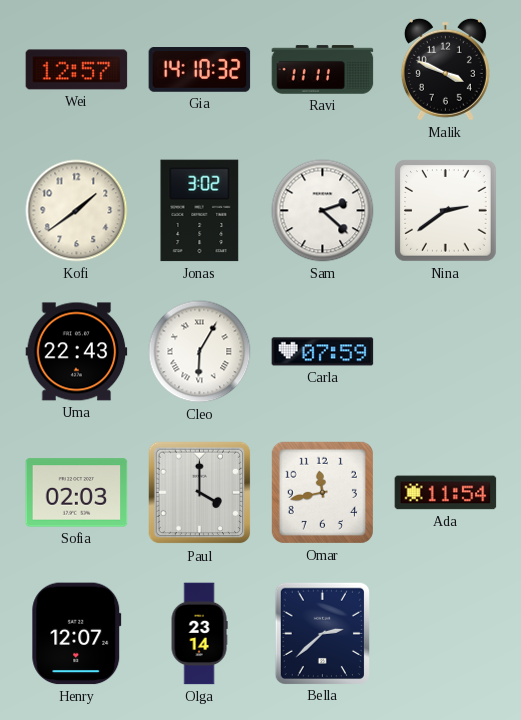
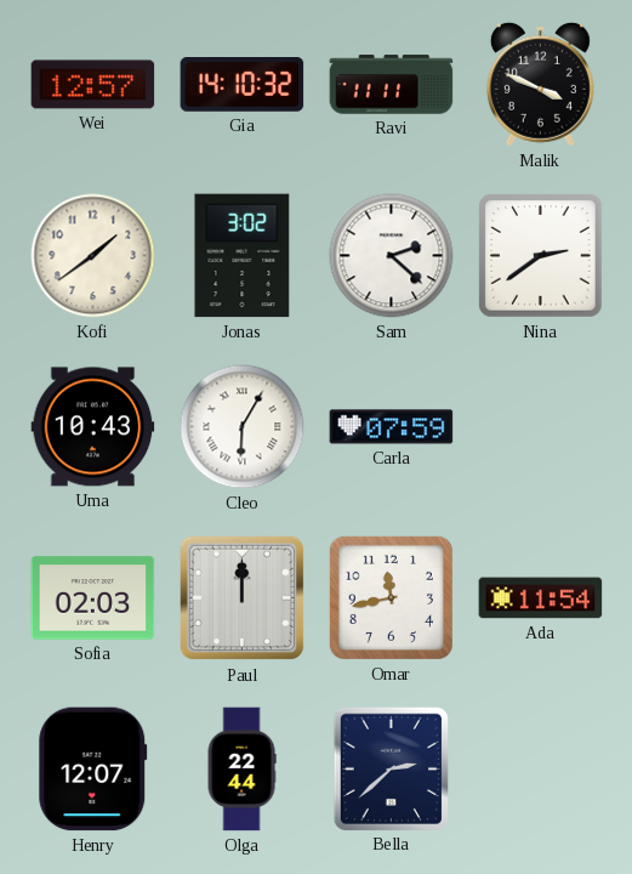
Uma: 22:43 -> 10:43 (93, 427)
Paul: 4:00 -> 12:00 (243, 598)
Olga: 23:14 -> 22:44 (241, 770)
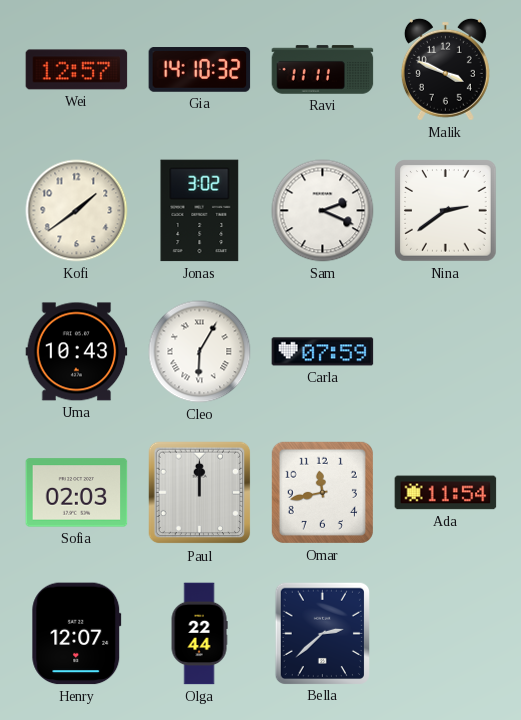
Sam: 2:22 -> 2:19 (323, 211)
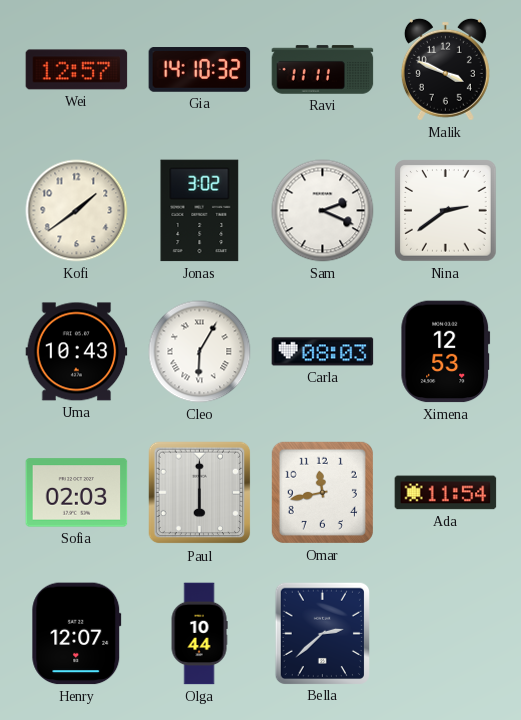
Carla: 07:59 -> 08:03 (323, 352)
Ximena: none -> 12:53 (446, 352)
Paul: 12:00 -> 6:00 (200, 493)
Olga: 22:44 -> 10:44 (199, 634)
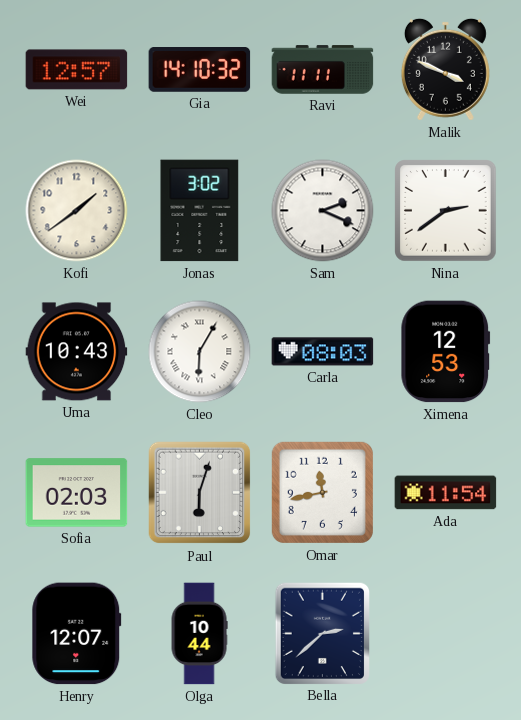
Paul: 6:00 -> 6:03 (200, 493)
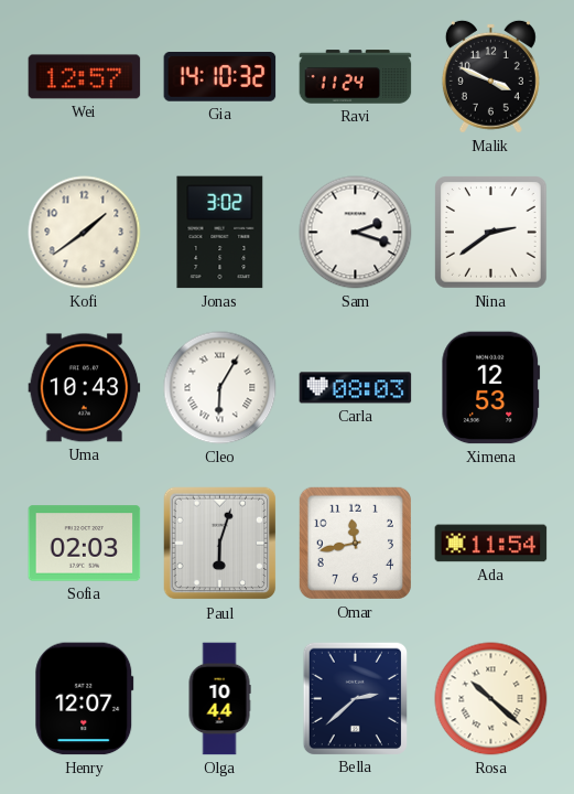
Ravi: 11:11 -> 11:24 (356, 77)
Sam: 2:19 -> 2:18 (356, 233)
Rosa: none -> 10:22 (491, 699)
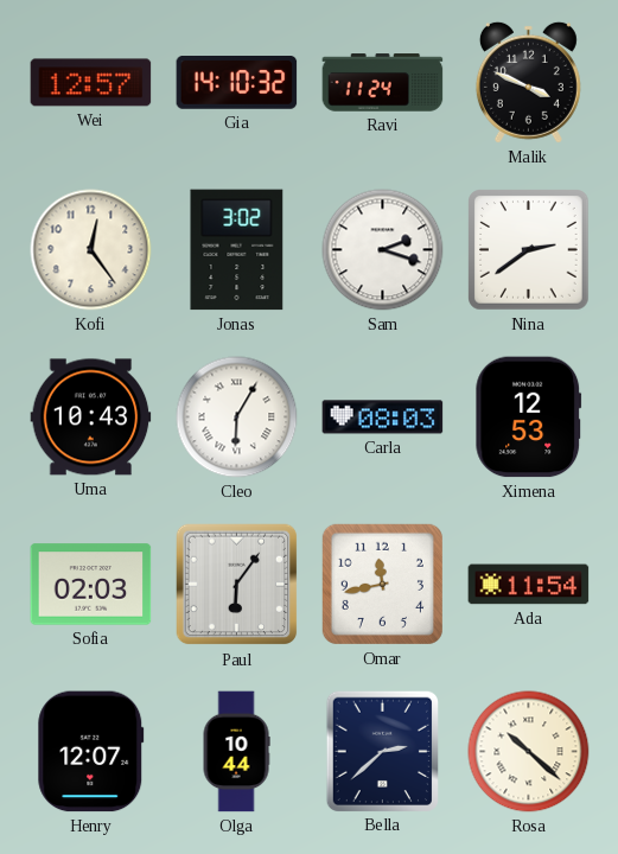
Kofi: 1:39 -> 12:24 (91, 250)
Paul: 6:03 -> 6:06 (237, 585)
